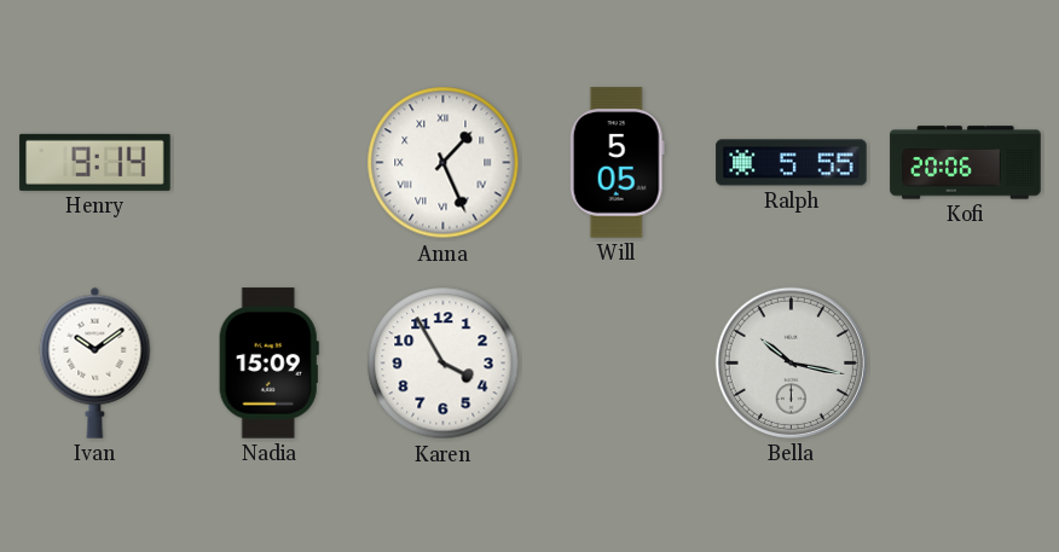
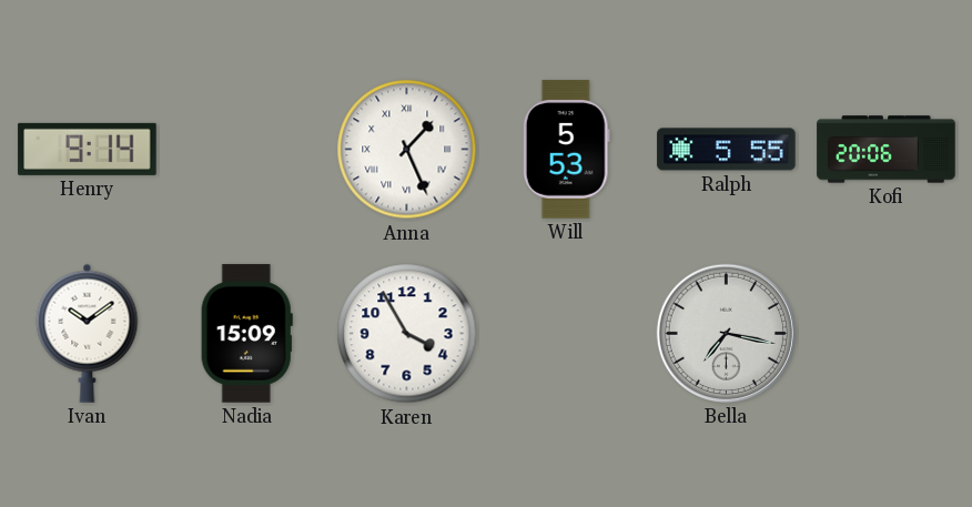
Will: 5:05 -> 5:53 (566, 150)
Bella: 10:17 -> 7:17 (726, 333)
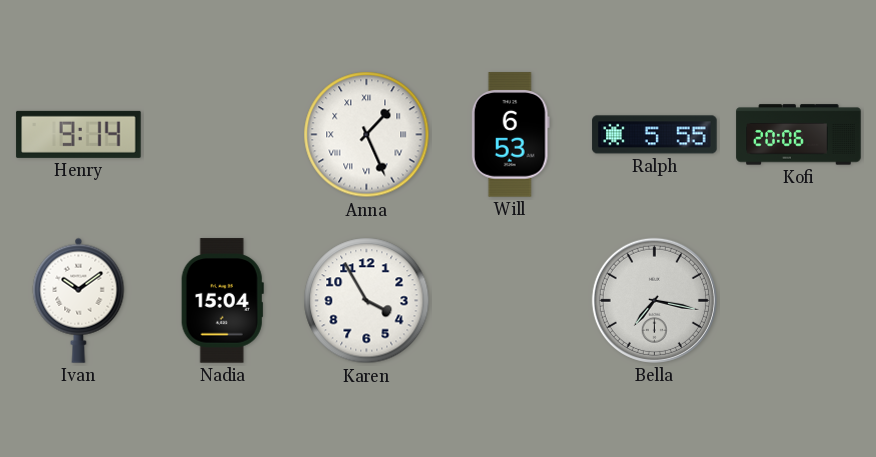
Will: 5:53 -> 6:53 (510, 135)
Nadia: 15:09 -> 15:04 (222, 301)
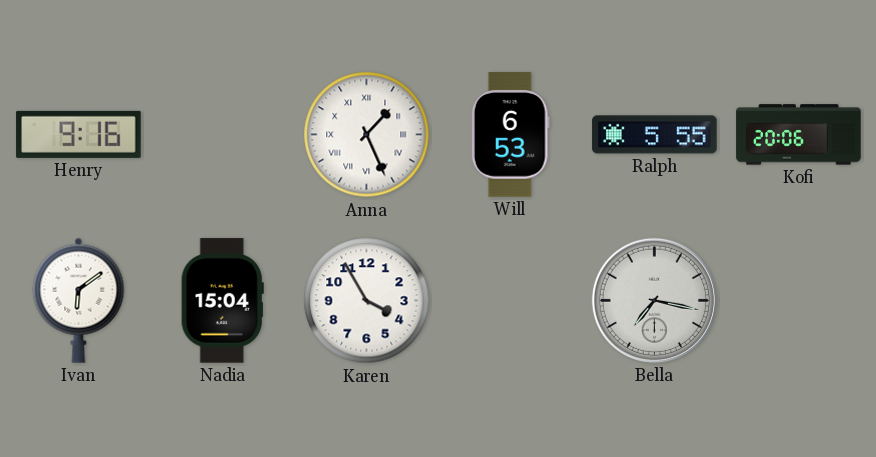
Henry: 9:14 -> 9:16 (79, 134)
Ivan: 10:09 -> 6:09 (79, 300)
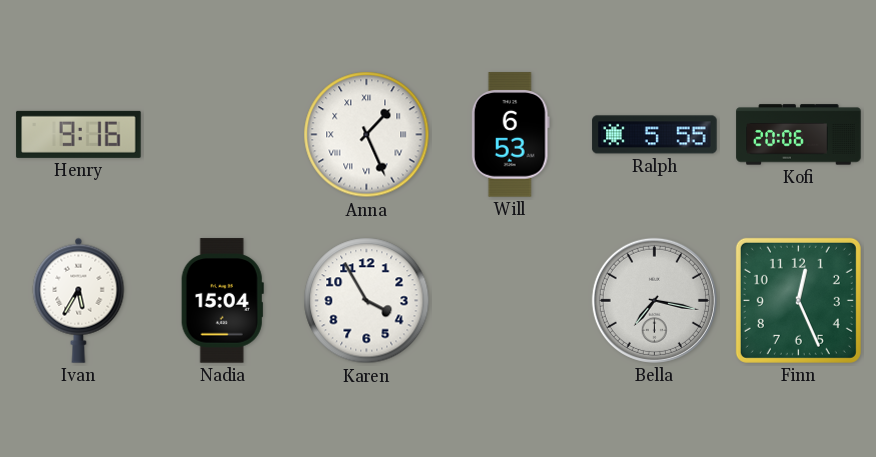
Ivan: 6:09 -> 5:35 (79, 300)
Finn: none -> 12:26 (798, 300)
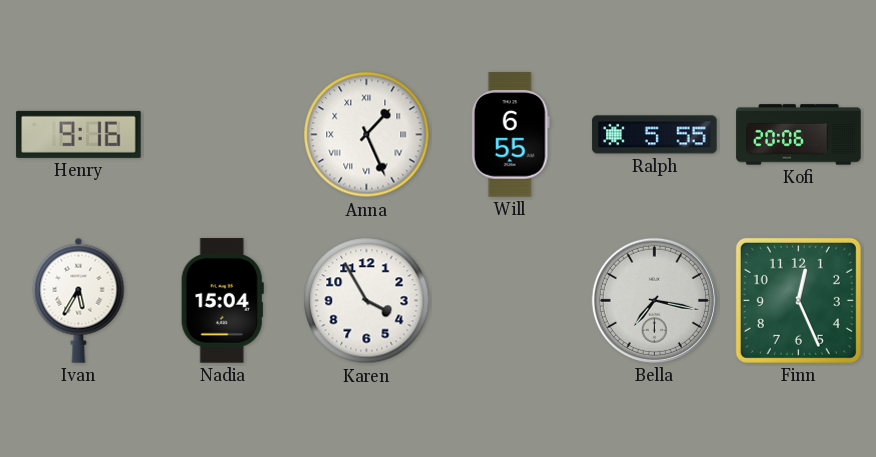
Will: 6:53 -> 6:55 (510, 135)
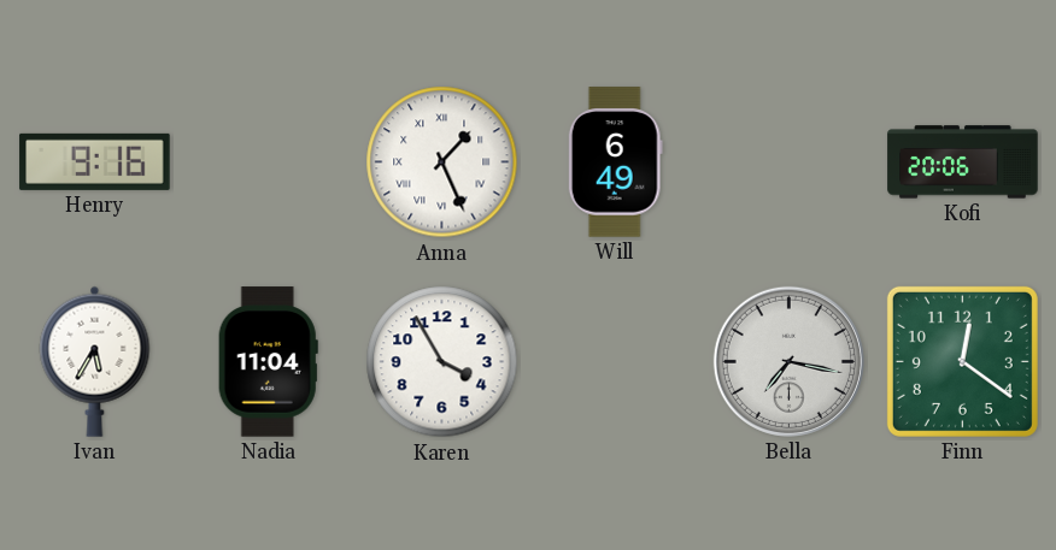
Will: 6:55 -> 6:49 (615, 162)
Ralph: 5:55 -> none (655, 135)
Nadia: 15:04 -> 11:04 (268, 362)
Finn: 12:26 -> 12:21 (962, 361)
